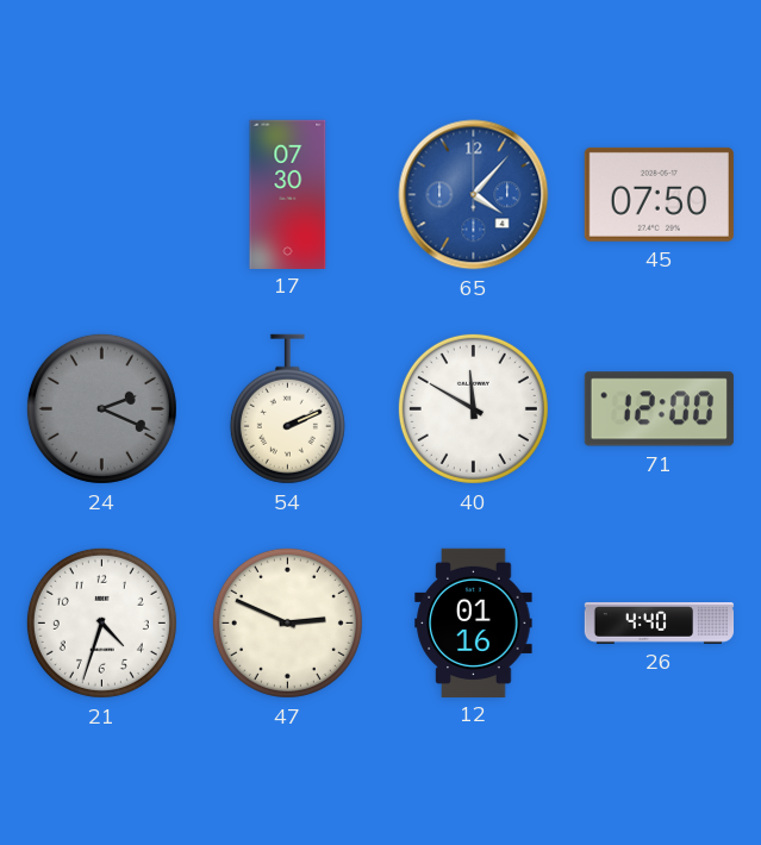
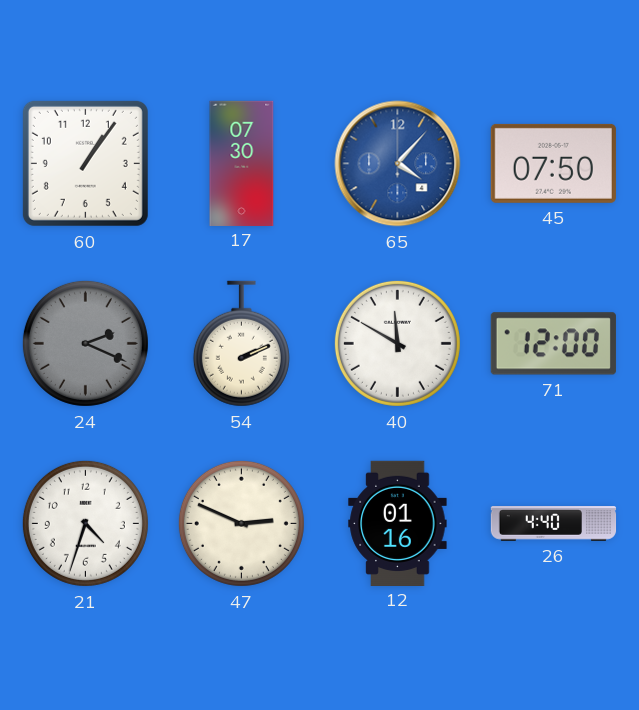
60: none -> 1:06 (85, 163)
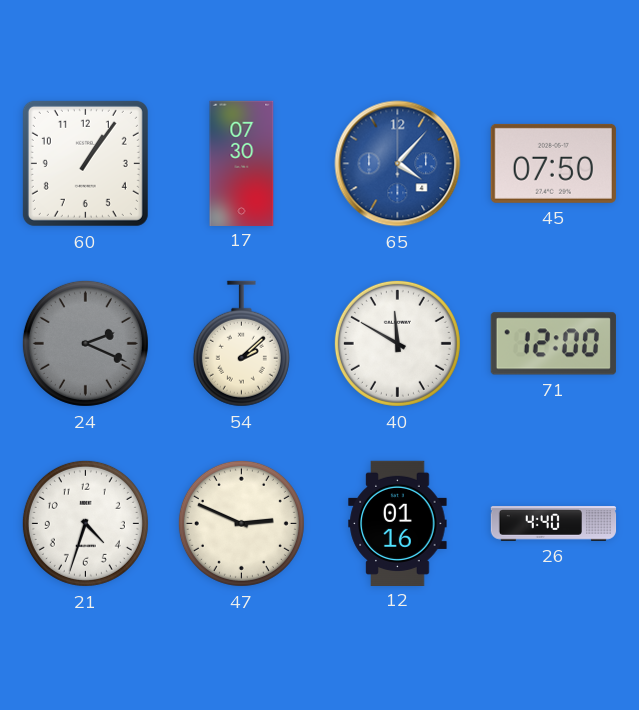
54: 2:11 -> 2:08 (241, 344)
